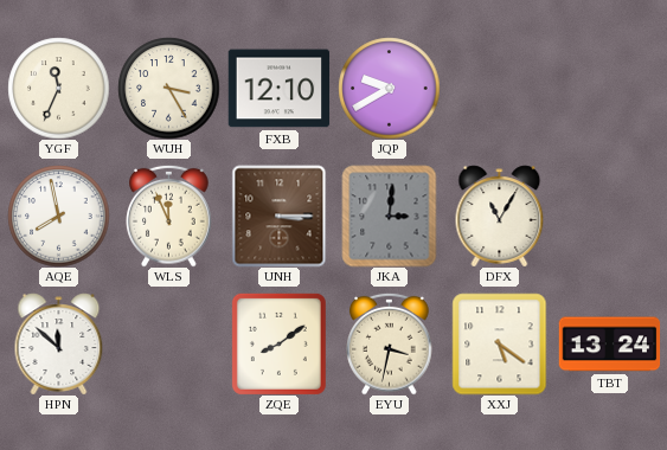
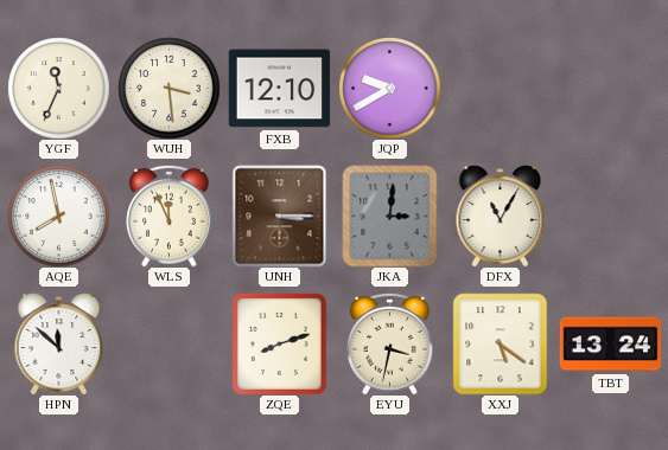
WUH: 3:25 -> 3:29 (168, 88)
ZQE: 8:09 -> 8:12 (279, 343)
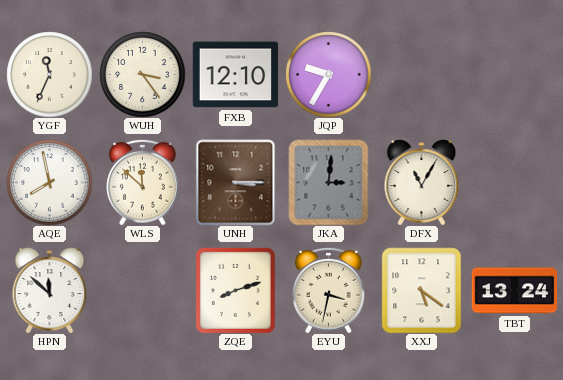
WUH: 3:29 -> 3:24 (142, 74)
JQP: 9:40 -> 9:35 (328, 74)
WLS: 11:56 -> 11:52 (143, 182)
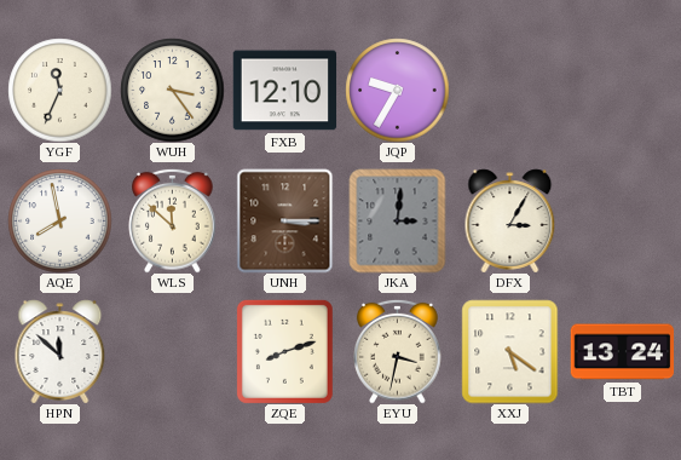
DFX: 11:05 -> 3:05 (510, 220)
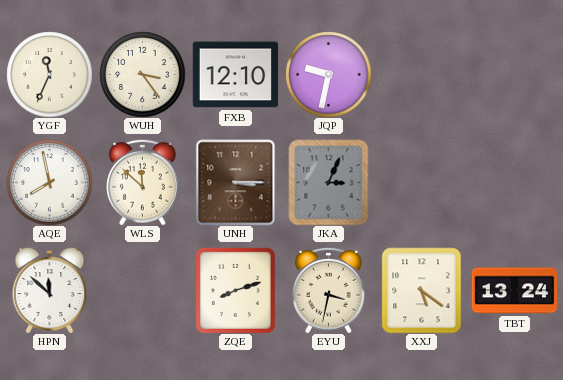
JQP: 9:35 -> 9:32 (328, 74)
JKA: 3:01 -> 3:04 (329, 182)
DFX: 3:05 -> none (510, 220)
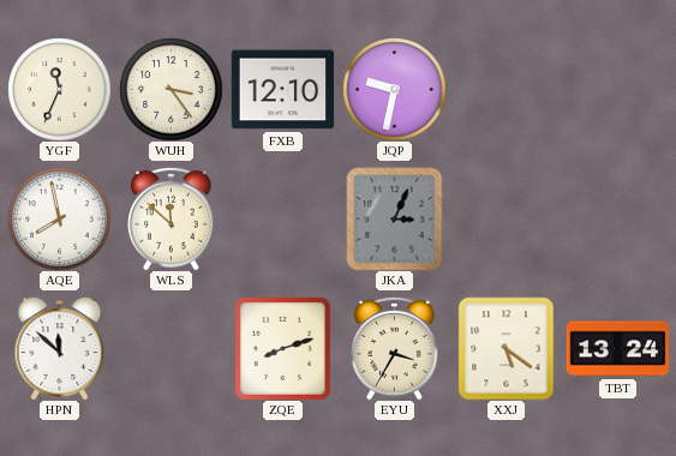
UNH: 3:15 -> none (236, 182)
EYU: 3:32 -> 3:35 (395, 348)
